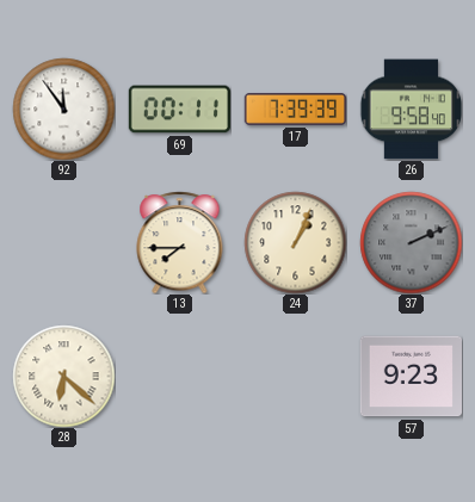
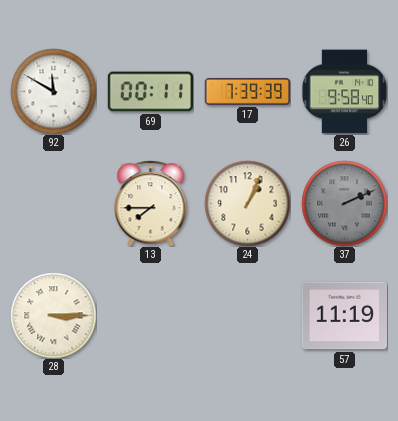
92: 11:54 -> 11:50 (53, 91)
28: 6:22 -> 3:15 (53, 315)
57: 9:23 -> 11:19 (344, 316)
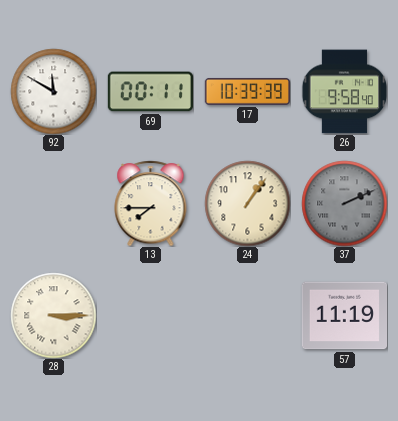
17: 7:39 -> 10:39 (247, 91)
24: 1:04 -> 1:06 (247, 203)
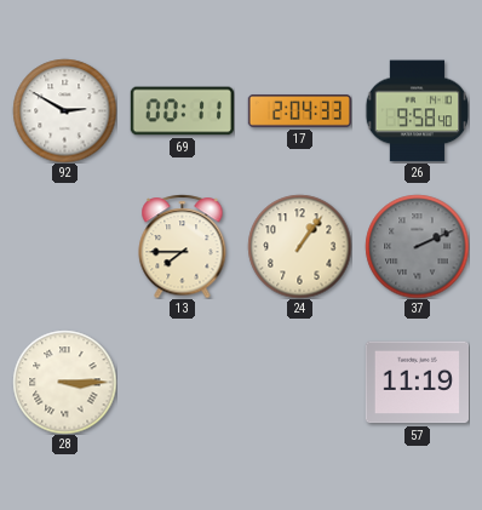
92: 11:50 -> 2:50 (64, 110)
17: 10:39 -> 2:04 (299, 110)
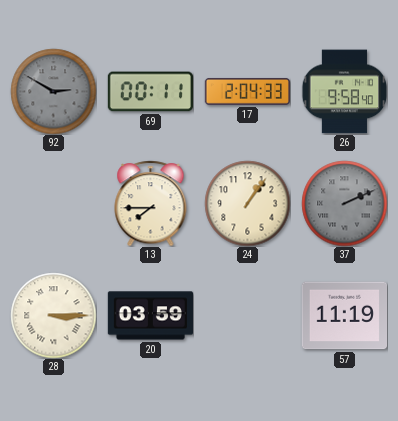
92 dial: white -> grey (53, 91)
20: none -> 03:59 (150, 316)
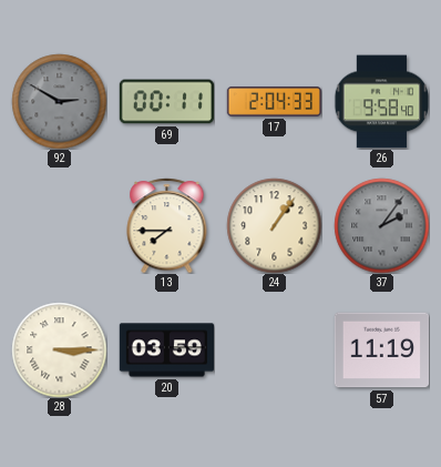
37: 2:11 -> 2:06 (381, 225)
